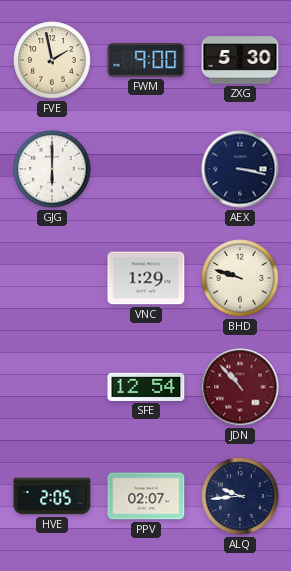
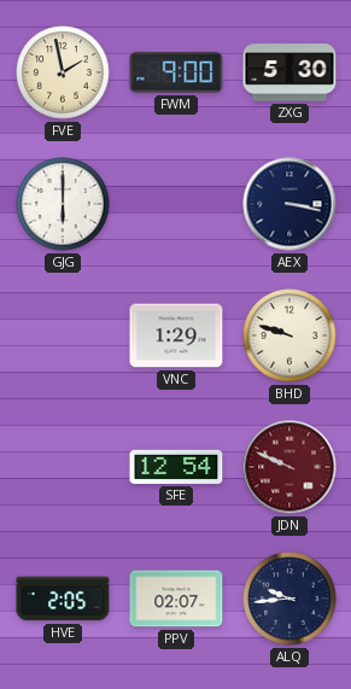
JDN: 10:53 -> 9:49 (289, 467)
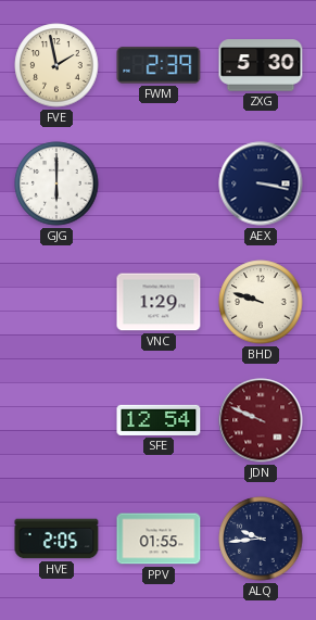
FWM: 9:00 -> 2:39 (159, 65)
PPV: 02:07 -> 01:55 (159, 539)
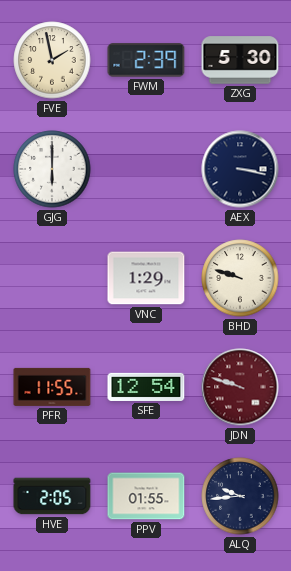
PFR: none -> 11:55 (52, 387)
JDN: 9:49 -> 9:48 (240, 387)
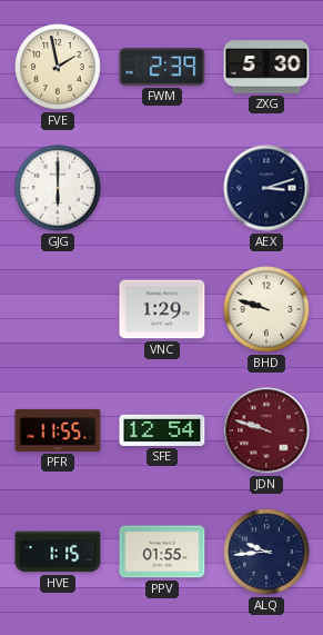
AEX: 3:17 -> 3:12 (266, 188)
HVE: 2:05 -> 1:15 (58, 552)
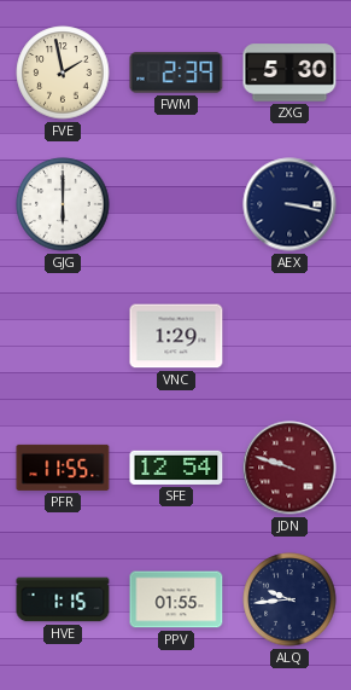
AEX: 3:12 -> 3:17 (289, 204)
BHD: 9:48 -> none (266, 309)
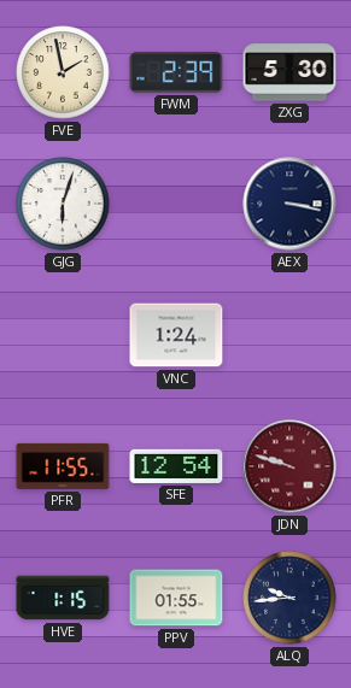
GJG: 6:00 -> 6:03 (63, 204)
VNC: 1:29 -> 1:24 (176, 335)
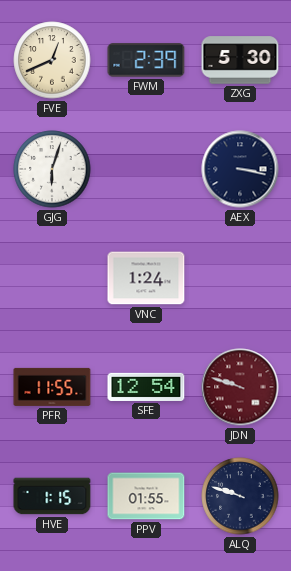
FVE: 1:58 -> 12:41 (52, 60)
ALQ: 9:44 -> 9:48 (240, 496)
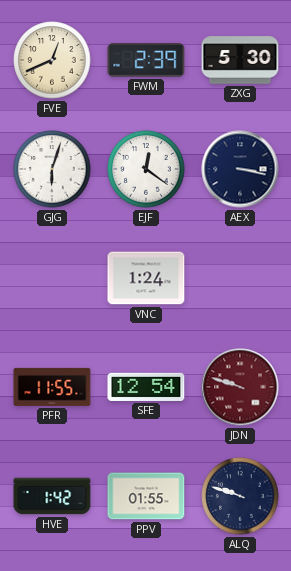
EJF: none -> 12:21 (146, 169)
HVE: 1:15 -> 1:42 (52, 496)
